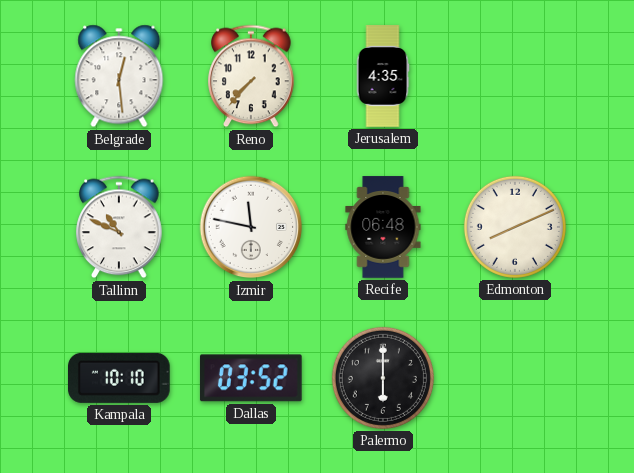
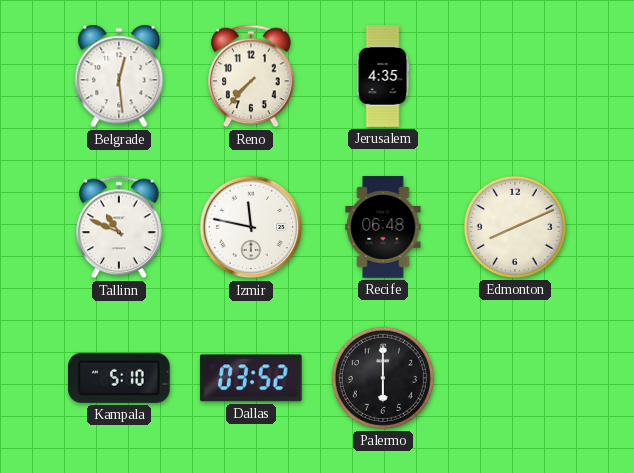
Kampala: 10:10 -> 5:10 (120, 378)
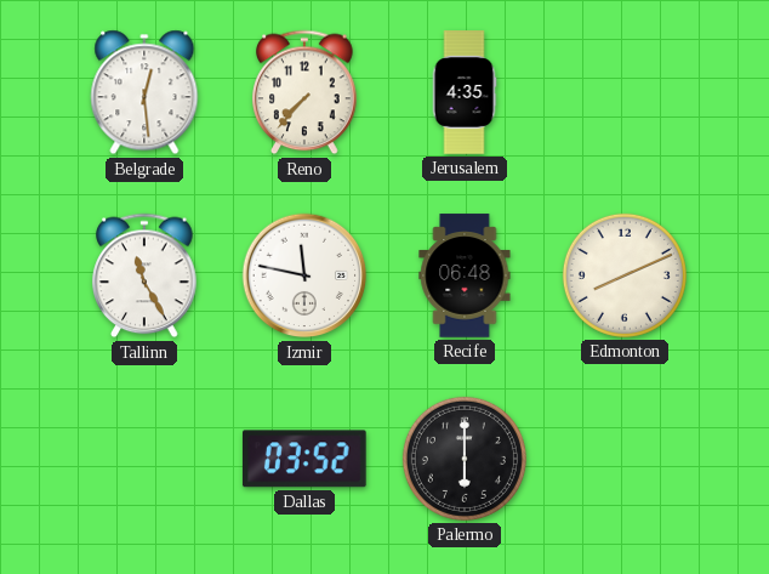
Tallinn: 10:49 -> 11:25 (144, 275)
Kampala: 5:10 -> none (120, 378)
